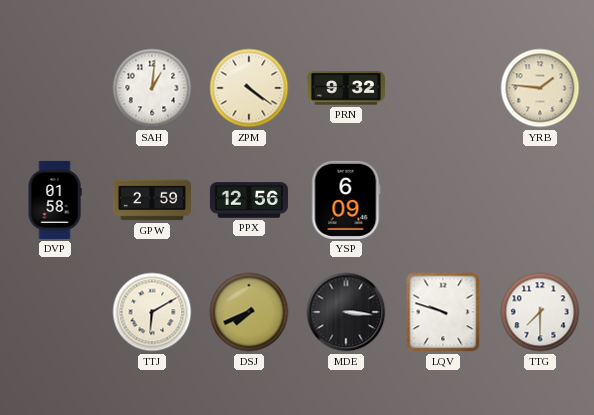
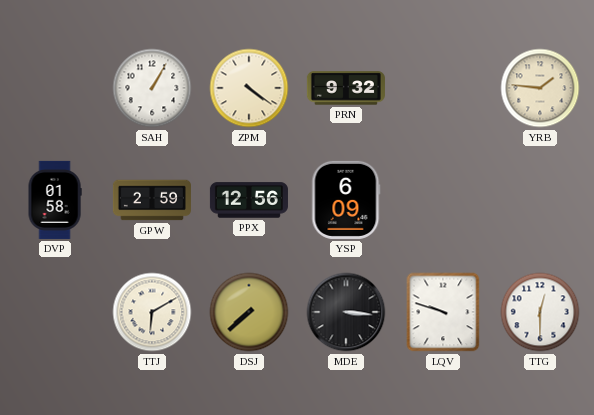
SAH: 1:01 -> 1:05 (152, 88)
DSJ: 7:41 -> 7:38 (249, 312)
TTG: 7:30 -> 12:30 (540, 312)
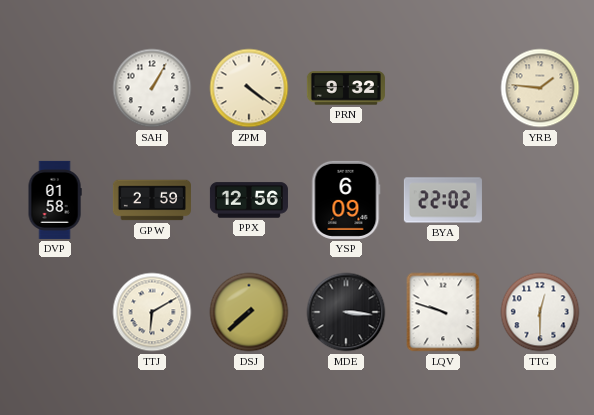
BYA: none -> 22:02 (443, 200)
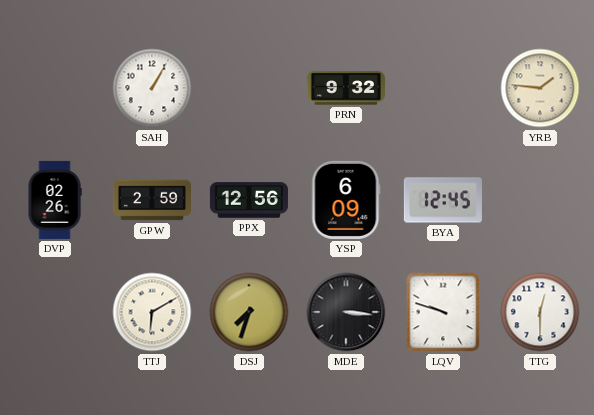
ZPM: 4:21 -> none (249, 88)
DVP: 01:58 -> 02:26 (55, 200)
BYA: 22:02 -> 12:45 (443, 200)
DSJ: 7:38 -> 7:33 (249, 312)
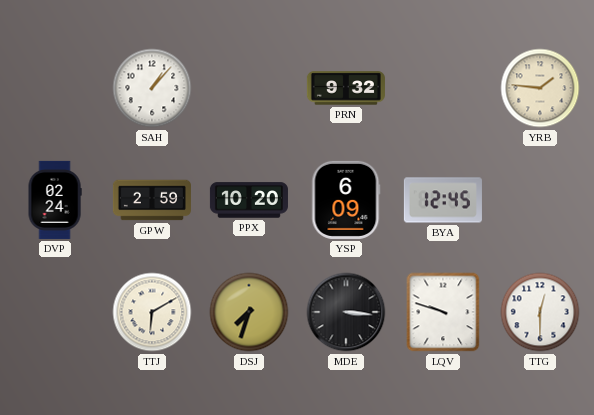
SAH: 1:05 -> 1:07 (152, 88)
DVP: 02:26 -> 02:24 (55, 200)
PPX: 12:56 -> 10:20 (249, 200)
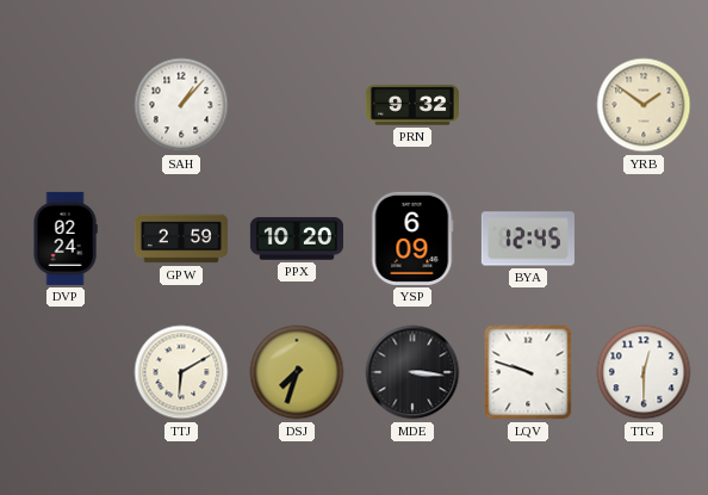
YRB: 1:46 -> 1:51 (644, 105)
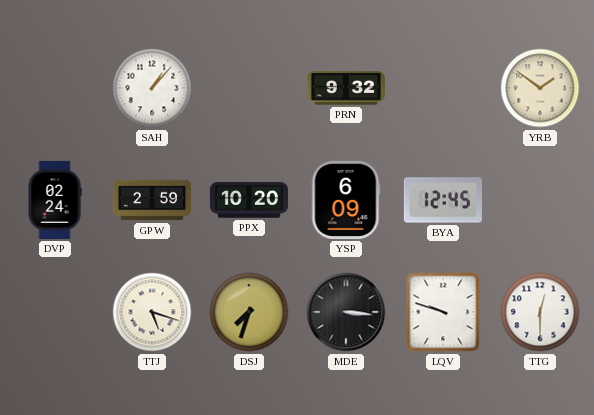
TTJ: 6:10 -> 5:18 (152, 312)
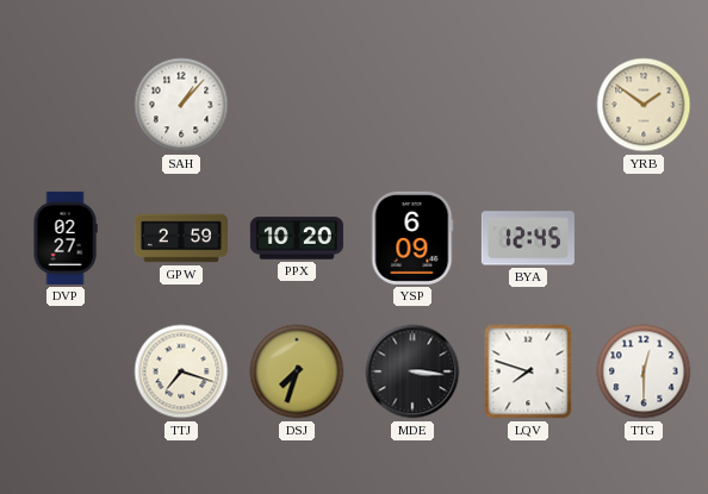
PRN: 9:32 -> none (346, 88)
DVP: 02:24 -> 02:27 (66, 238)
TTJ: 5:18 -> 7:18 (181, 371)
LQV: 9:48 -> 7:48 (528, 371)
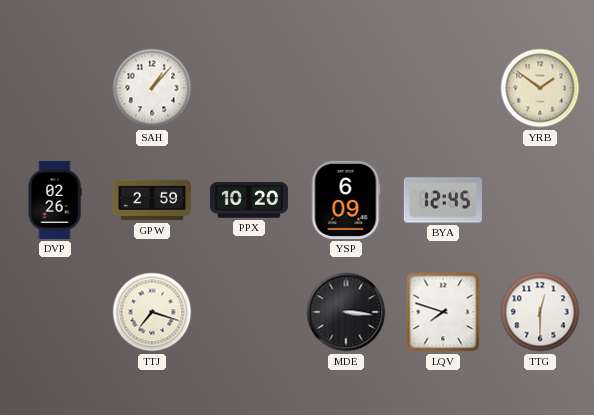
DVP: 02:27 -> 02:26 (55, 200)
DSJ: 7:33 -> none (297, 371)
